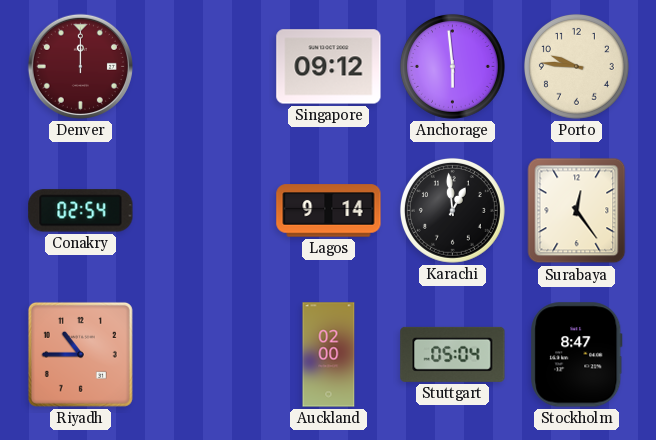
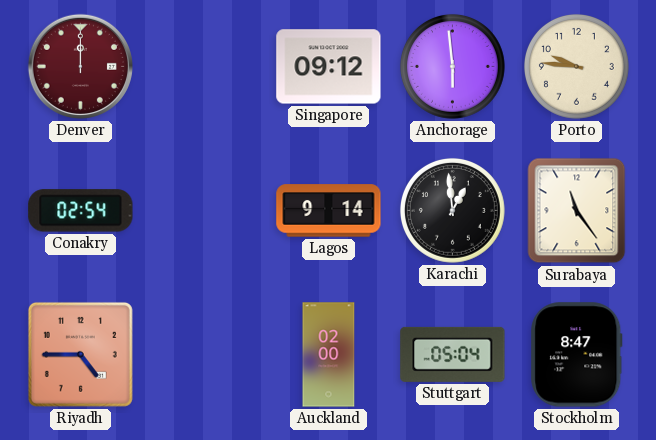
Surabaya: 12:24 -> 11:24 (577, 211)
Riyadh: 10:45 -> 4:45 (80, 354)
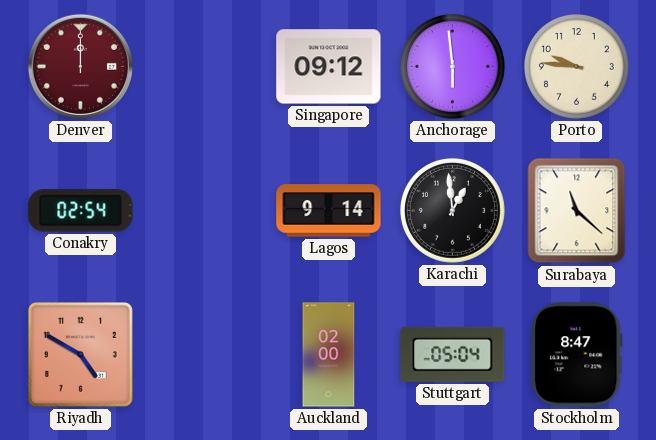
Surabaya: 11:24 -> 11:22 (577, 211)
Riyadh: 4:45 -> 4:50 (80, 354)
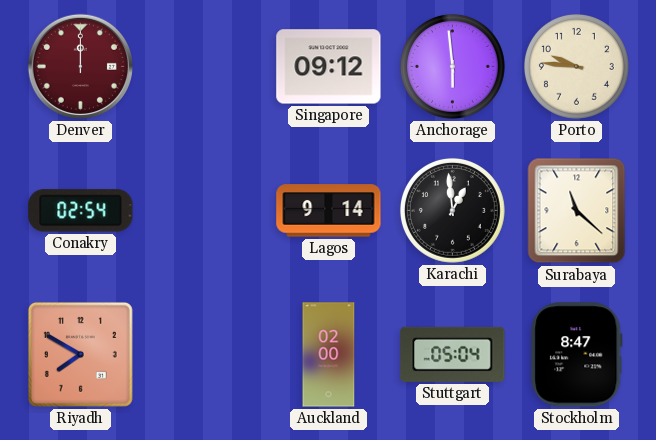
Riyadh: 4:50 -> 7:50 (80, 354)
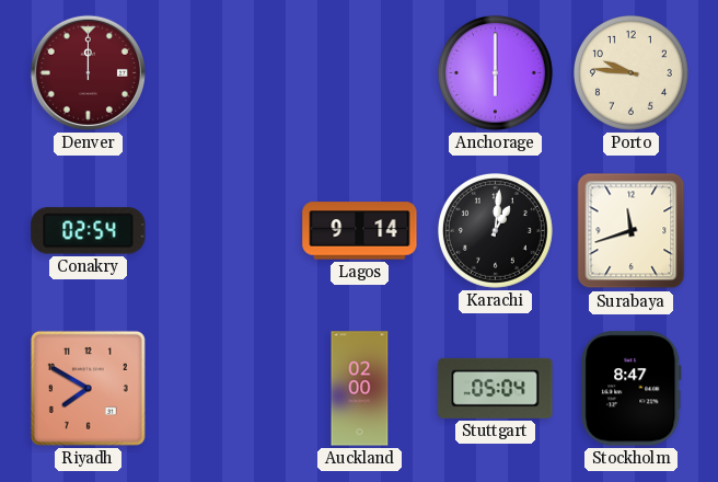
Singapore: 09:12 -> none (329, 67)
Anchorage: 5:59 -> 6:00 (495, 72)
Karachi: 12:59 -> 1:01 (495, 230)
Surabaya: 11:22 -> 11:42 (632, 231)
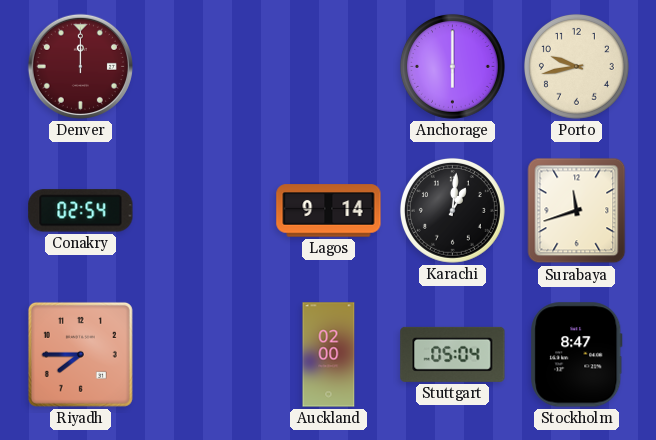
Porto: 9:46 -> 9:43 (576, 66)
Riyadh: 7:50 -> 7:45 (80, 354)
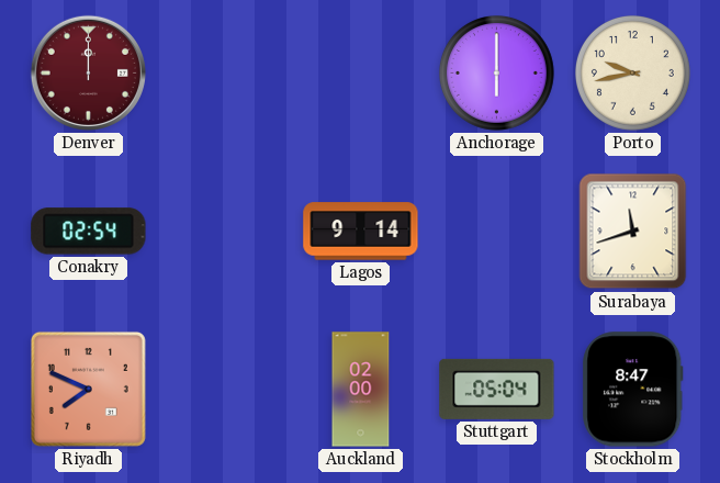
Karachi: 1:01 -> none (452, 210)
Riyadh: 7:45 -> 7:49 (88, 389)
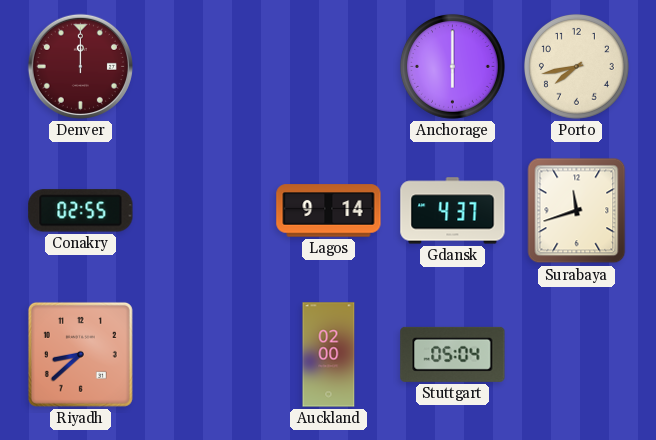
Porto: 9:43 -> 7:43 (576, 66)
Conakry: 02:54 -> 02:55 (81, 211)
Gdansk: none -> 4:37 (453, 211)
Riyadh: 7:49 -> 8:38 (80, 354)
Stockholm: 8:47 -> none (633, 390)
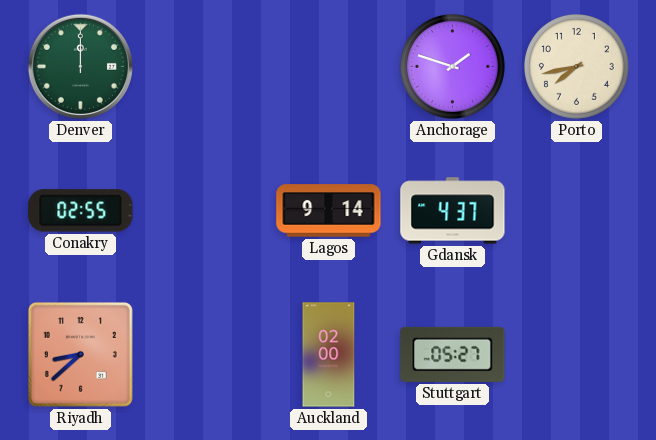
Denver dial: burgundy -> green (80, 66)
Anchorage: 6:00 -> 1:48 (452, 66)
Surabaya: 11:42 -> none (577, 211)
Stuttgart: 05:04 -> 05:27 (453, 354)
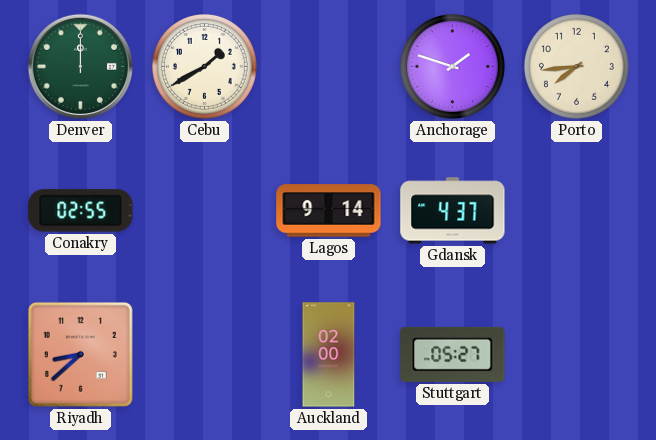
Cebu: none -> 1:40 (204, 66)
Porto: 7:43 -> 7:44 (576, 66)
